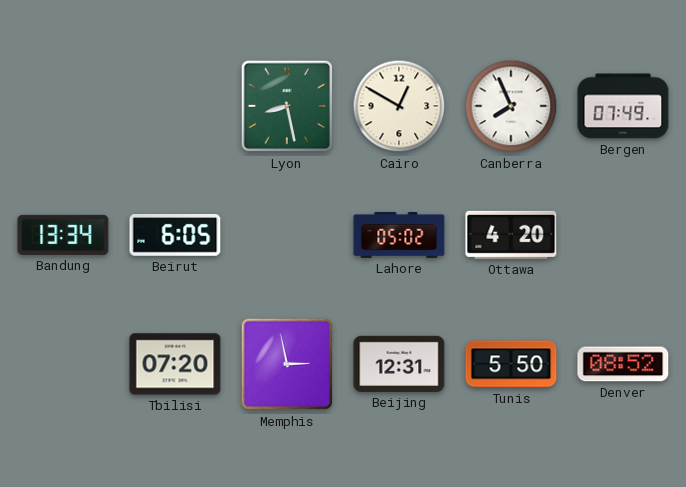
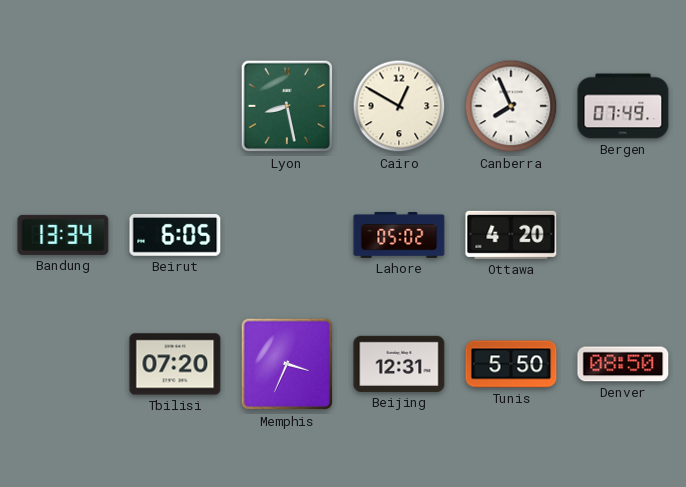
Memphis: 2:58 -> 3:34 (287, 364)
Denver: 08:52 -> 08:50 (623, 364)
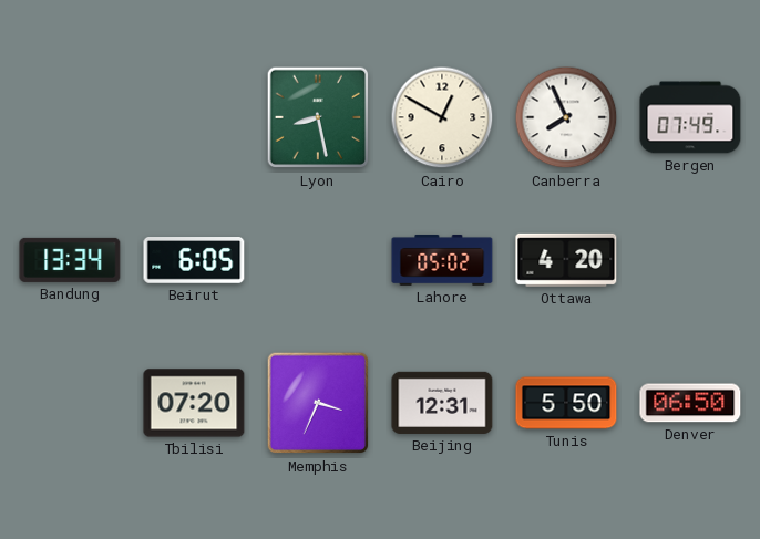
Denver: 08:50 -> 06:50 (690, 403)
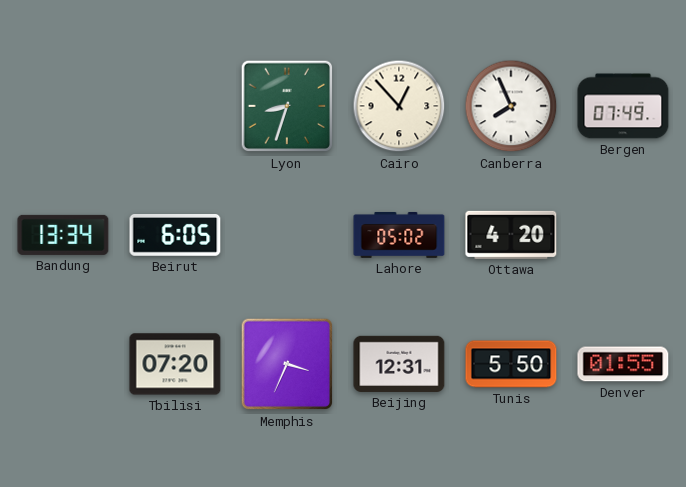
Lyon: 8:28 -> 8:33 (287, 106)
Cairo: 12:50 -> 12:53 (399, 106)
Denver: 06:50 -> 01:55 (623, 364)
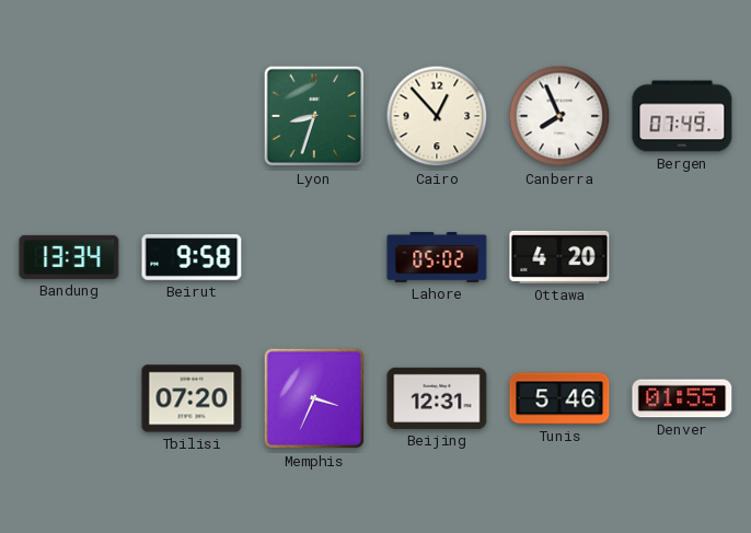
Beirut: 6:05 -> 9:58 (192, 258)
Tunis: 5:50 -> 5:46 (559, 398)
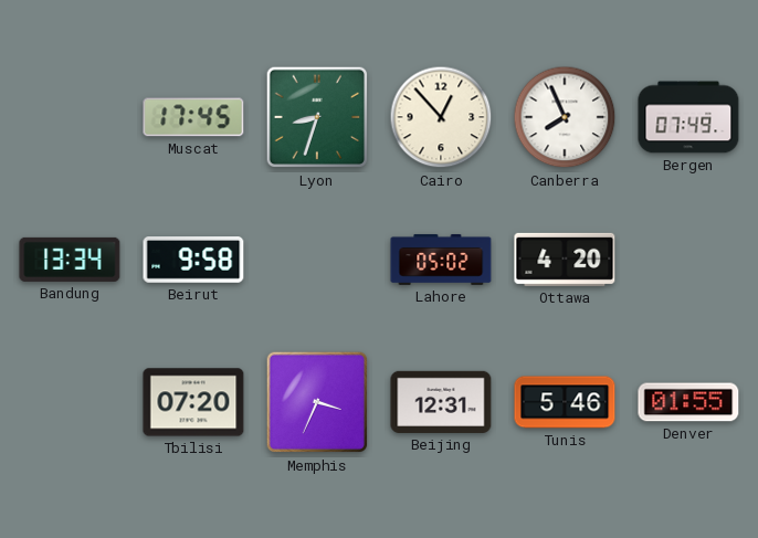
Muscat: none -> 17:45 (193, 117)
